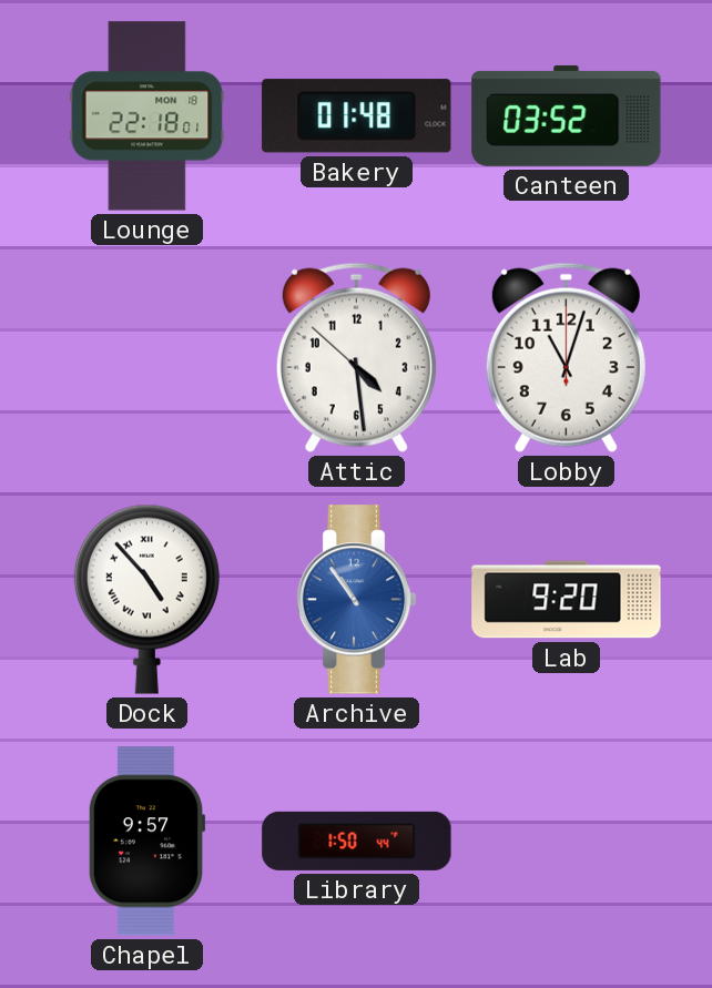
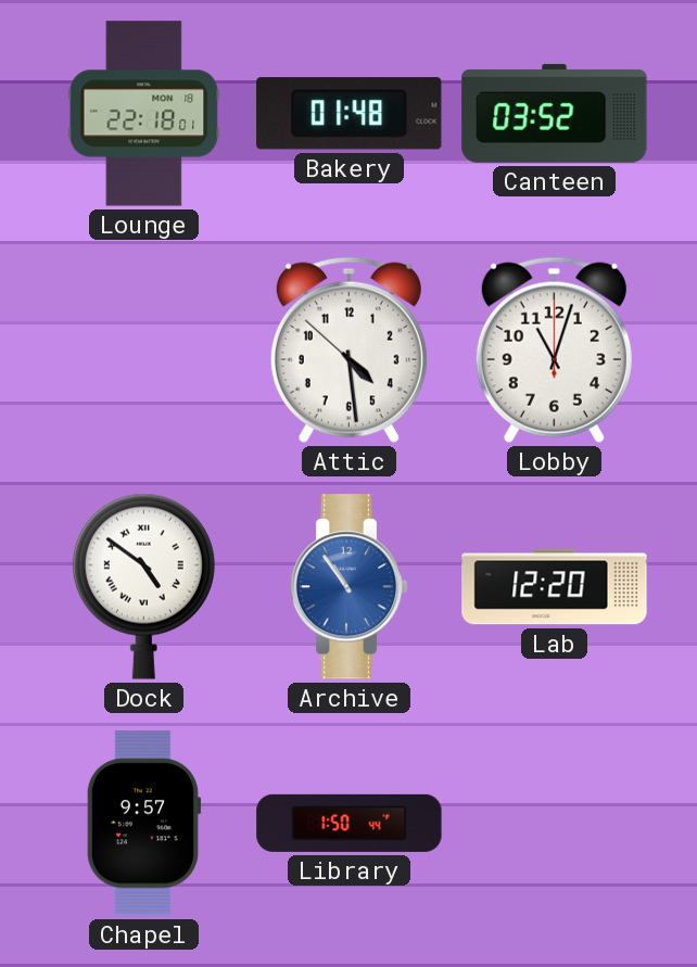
Dock: 4:53 -> 4:51 (143, 586)
Lab: 9:20 -> 12:20 (555, 587)
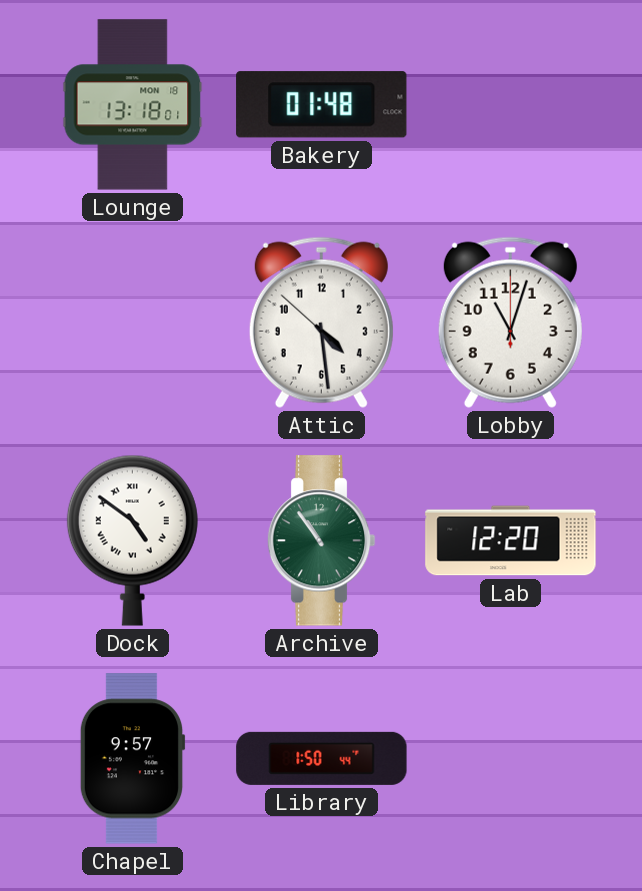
Lounge: 22:18 -> 13:18 (133, 105)
Canteen: 03:52 -> none (555, 113)
Archive dial: blue -> green (321, 541)
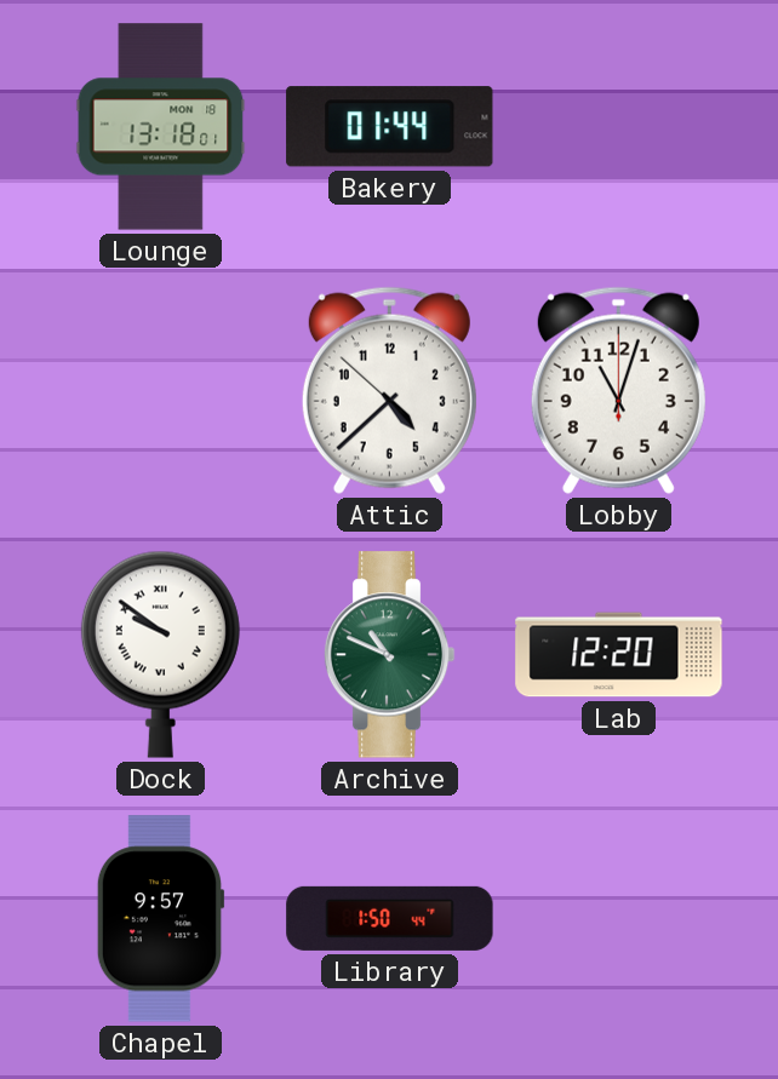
Bakery: 01:48 -> 01:44 (390, 127)
Attic: 4:28 -> 4:37 (389, 390)
Dock: 4:51 -> 9:51 (160, 654)
Archive: 10:54 -> 10:49 (389, 655)
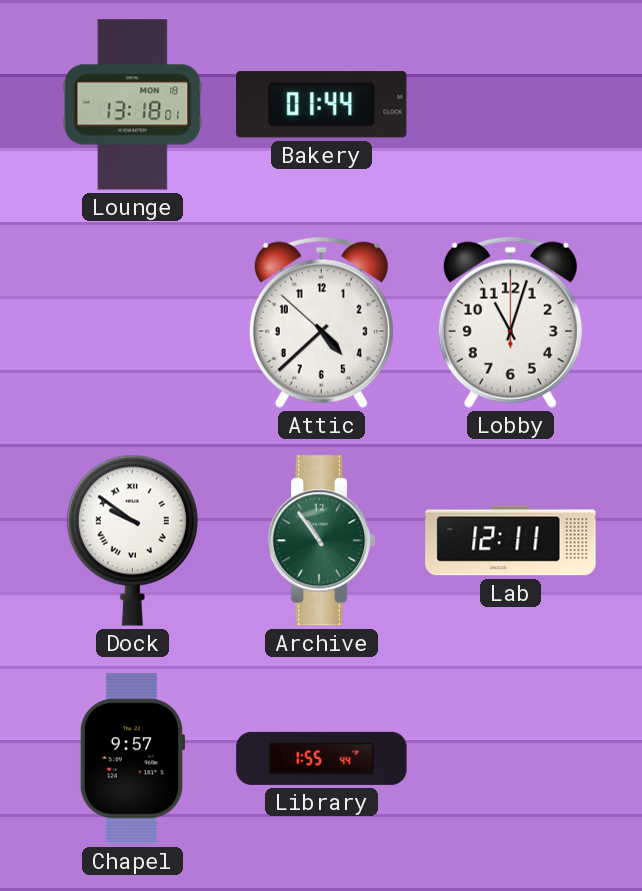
Archive: 10:49 -> 10:54 (321, 541)
Lab: 12:20 -> 12:11 (511, 541)
Library: 1:50 -> 1:55 (322, 758)
